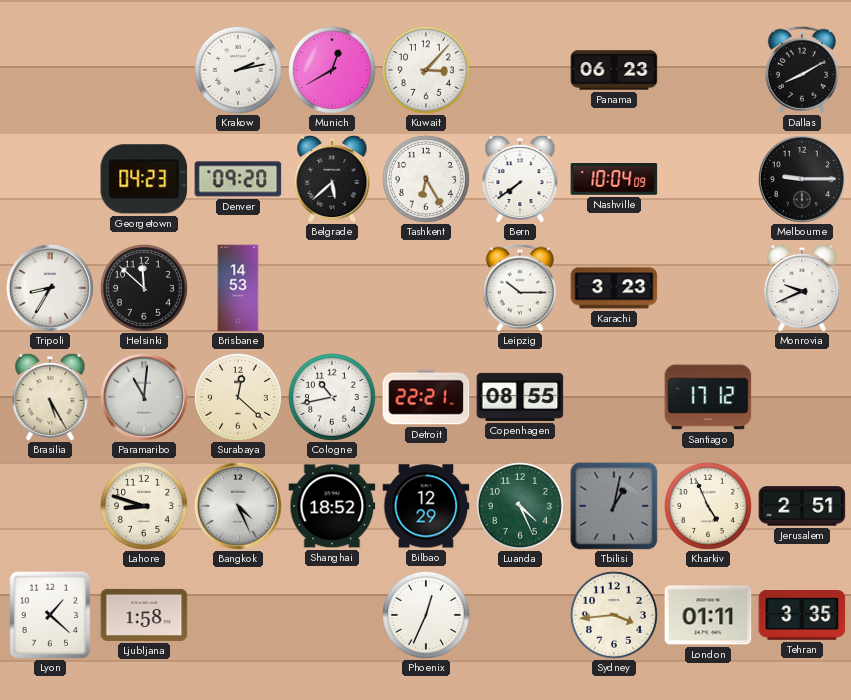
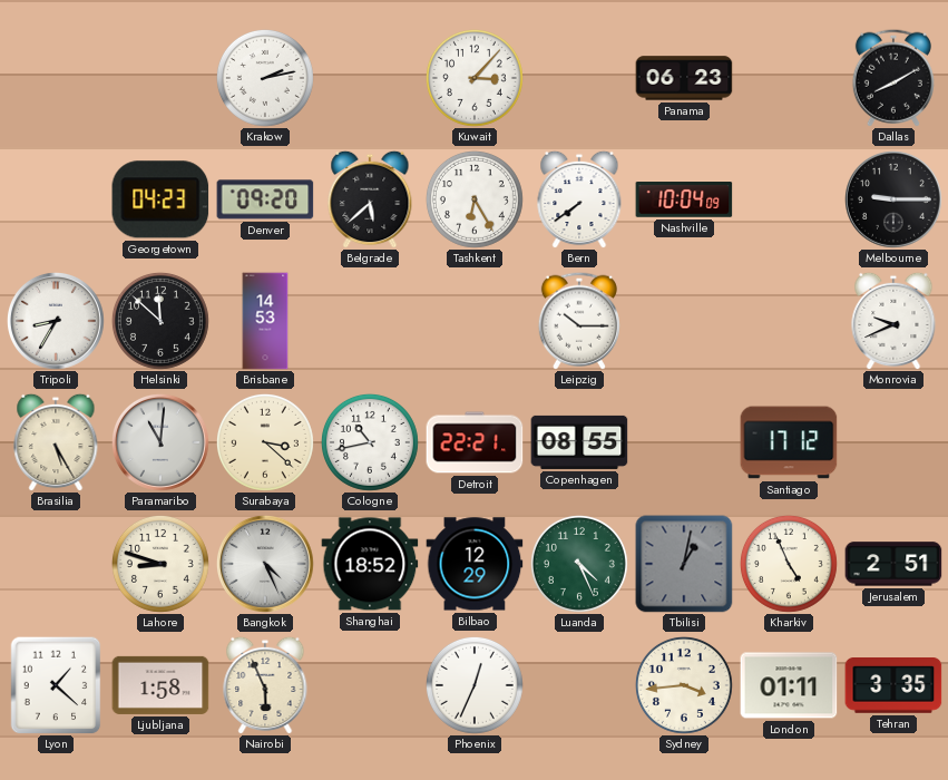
Munich: 12:40 -> none (332, 70)
Karachi: 3:23 -> none (614, 288)
Surabaya: 12:22 -> 3:22 (265, 442)
Nairobi: none -> 5:56 (265, 685)
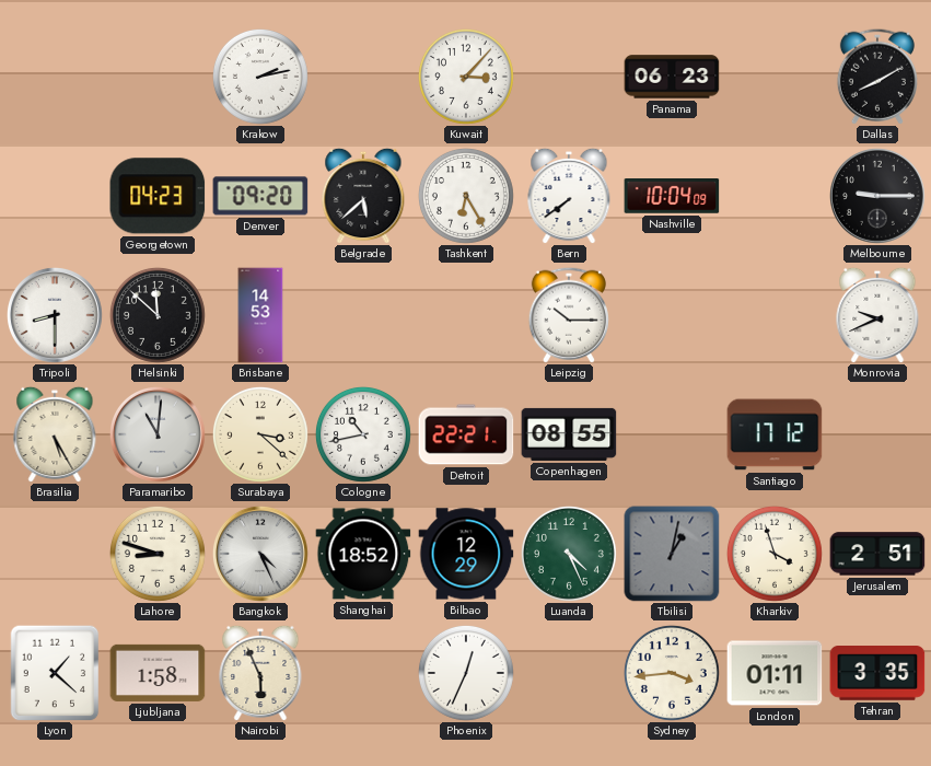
Tripoli: 8:35 -> 8:30 (55, 315)
Kharkiv: 4:56 -> 3:57 (775, 554)
